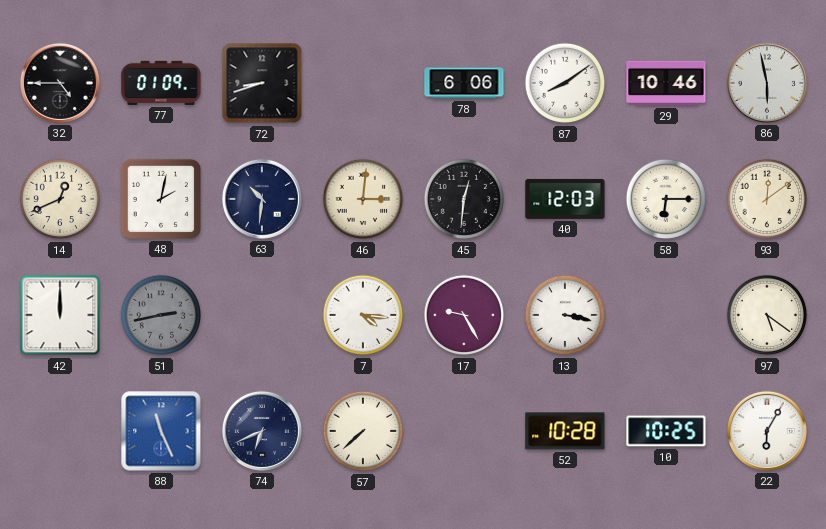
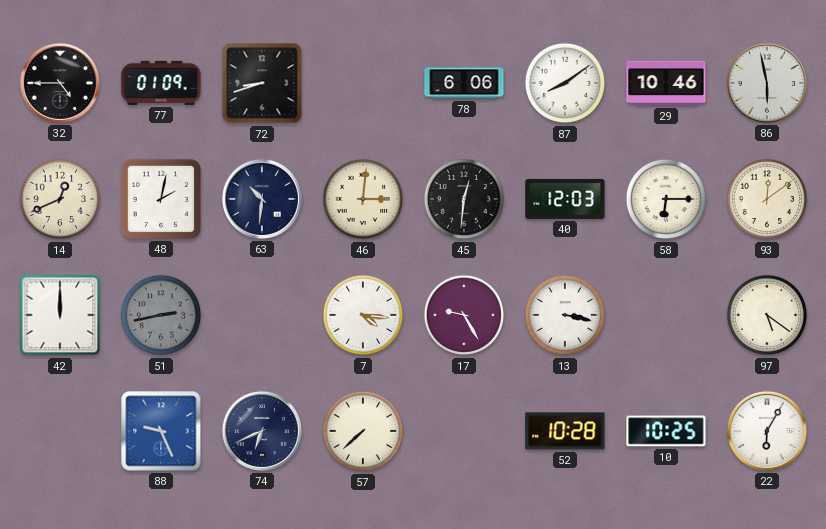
88: 11:26 -> 9:26 (161, 431)
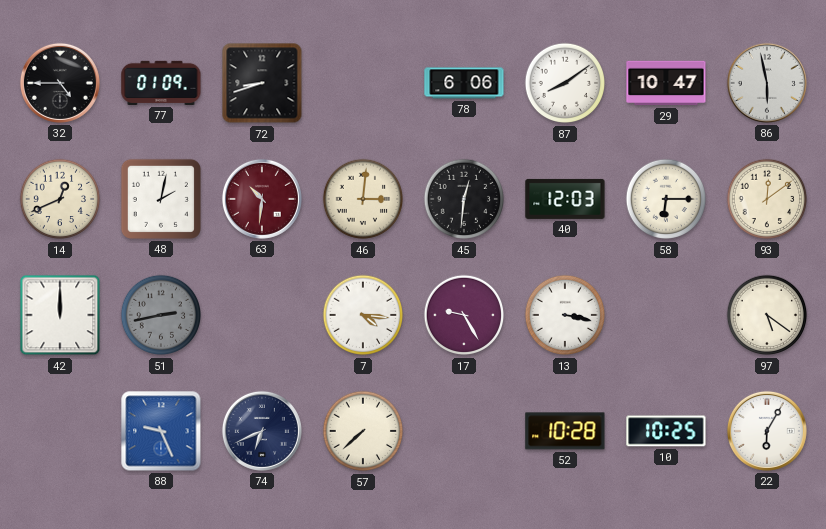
29: 10:46 -> 10:47 (666, 83)
63 dial: navy -> burgundy (262, 199)
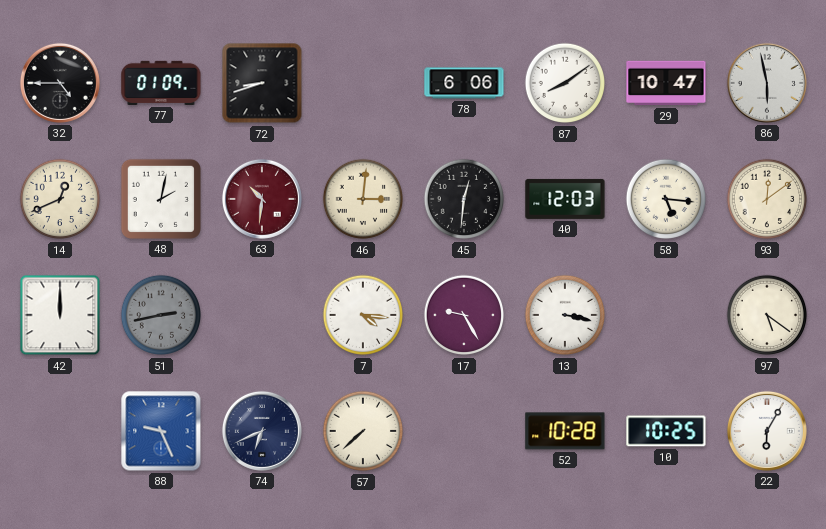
58: 6:15 -> 5:16 (666, 199)
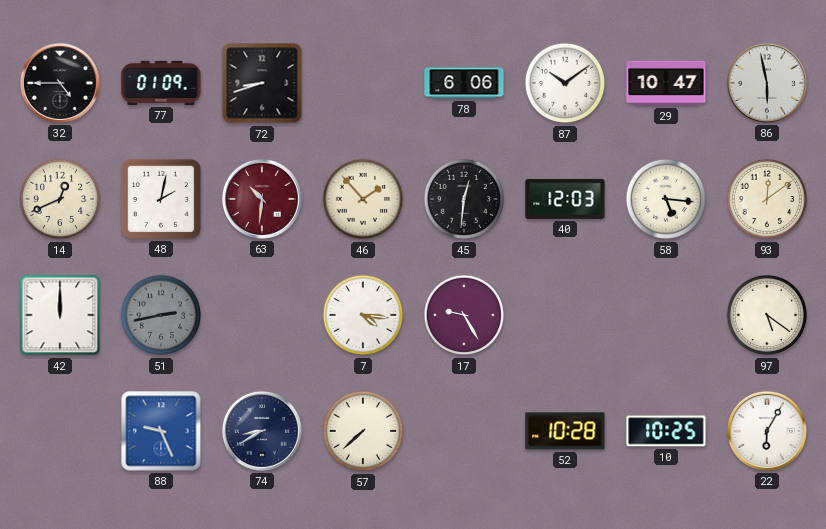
87: 8:09 -> 10:09 (565, 83)
46: 3:01 -> 1:53 (363, 199)
13: 3:17 -> none (565, 315)
74: 6:41 -> 8:40 (262, 431)
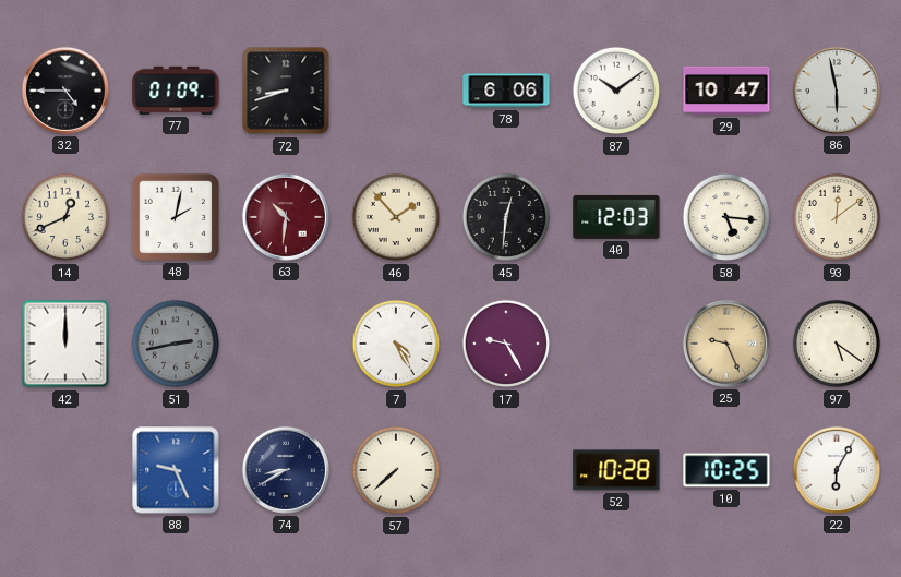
7: 4:16 -> 4:25 (396, 344)
25: none -> 9:26 (726, 344)
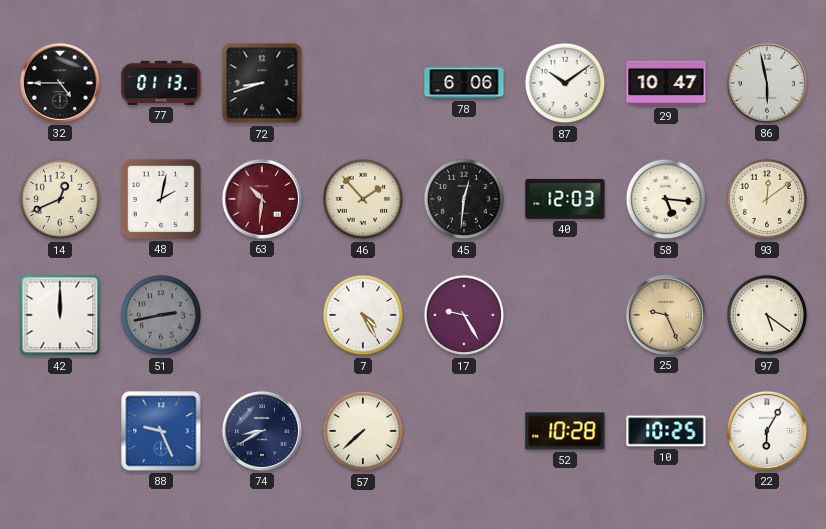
77: 01:09 -> 01:13 (161, 83)
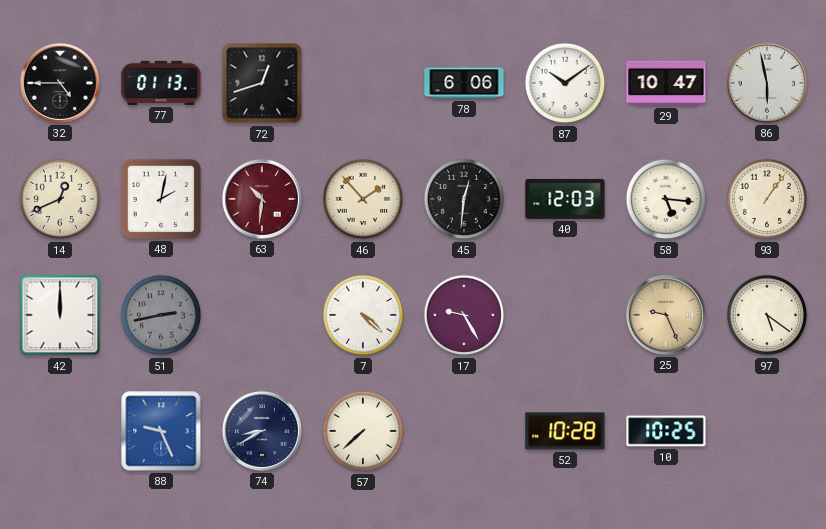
72: 8:42 -> 12:42 (262, 83)
93: 12:09 -> 1:06 (767, 199)
7: 4:25 -> 4:22 (363, 315)
22: 6:05 -> none (767, 431)
